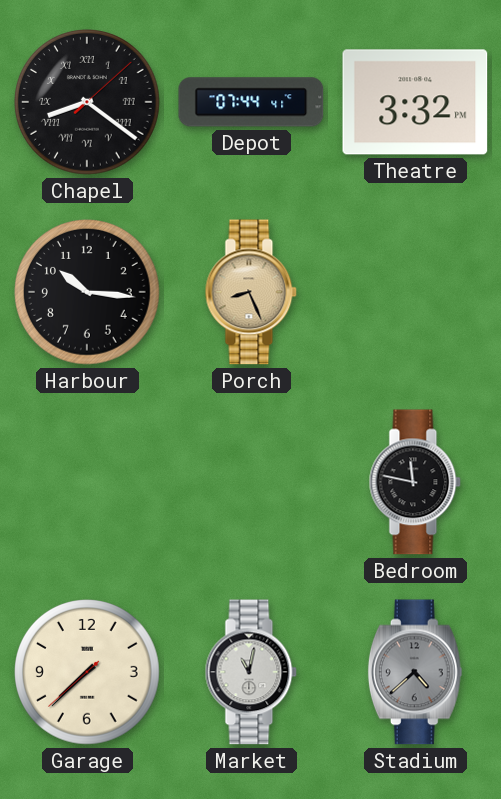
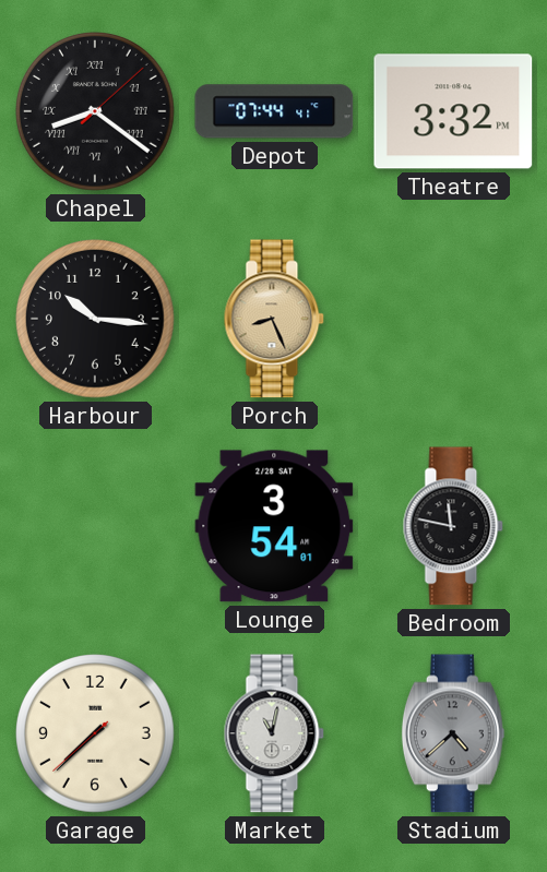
Lounge: none -> 3:54 (274, 526)
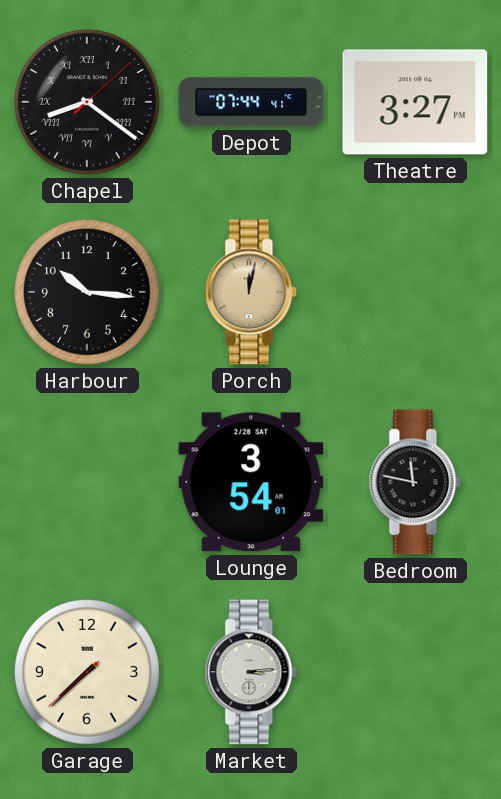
Theatre: 3:32 -> 3:27 (415, 102)
Porch: 8:26 -> 12:02 (251, 292)
Market: 11:02 -> 3:14 (251, 672)
Stadium: 4:38 -> none (453, 733)
